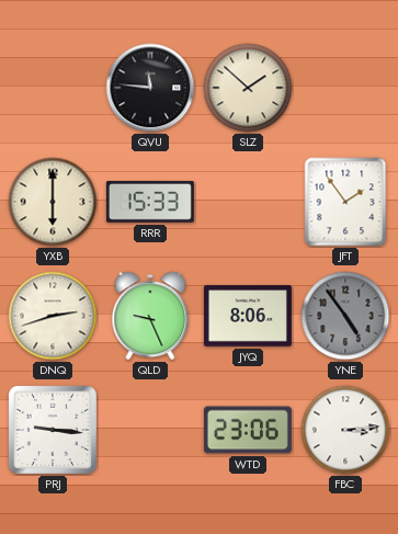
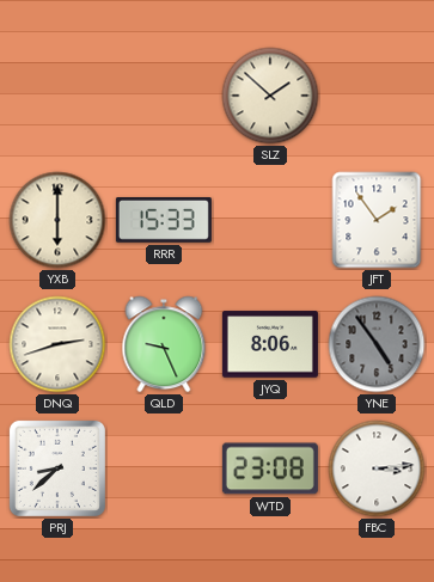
QVU: 11:46 -> none (150, 88)
PRJ: 9:16 -> 8:38 (57, 468)
WTD: 23:06 -> 23:08 (270, 468)
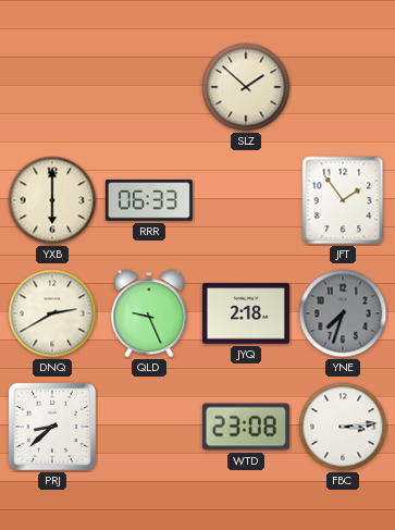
RRR: 15:33 -> 06:33 (149, 201)
DNQ: 2:42 -> 2:40 (52, 313)
JYQ: 8:06 -> 2:18 (246, 313)
YNE: 4:54 -> 7:33 (343, 313)
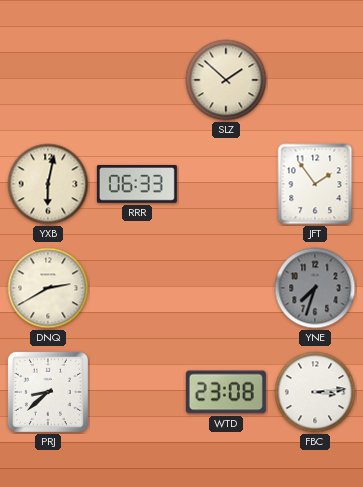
YXB: 6:00 -> 6:02 (48, 184)
QLD: 9:26 -> none (149, 313)
JYQ: 2:18 -> none (246, 313)
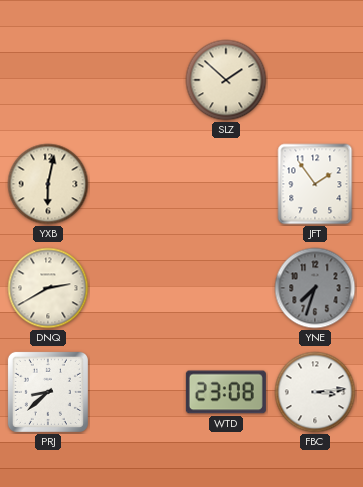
RRR: 06:33 -> none (137, 185)
